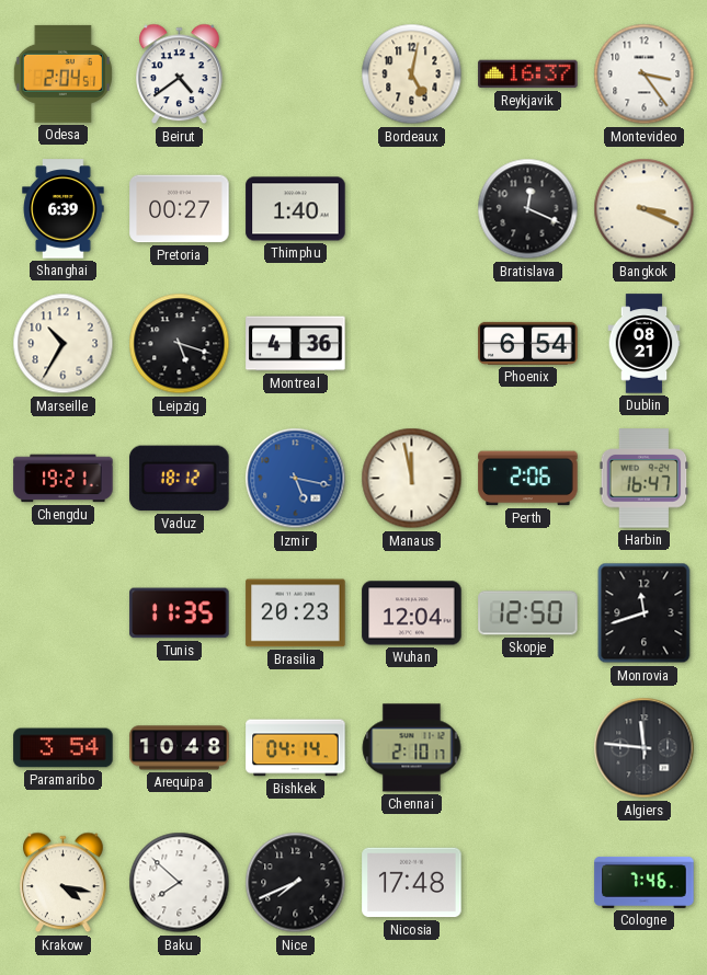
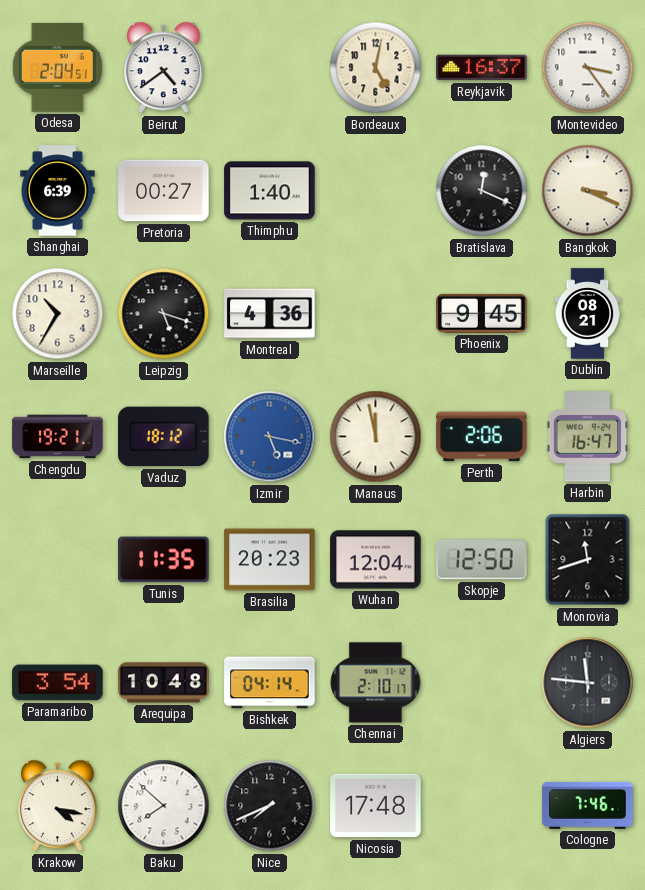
Phoenix: 6:54 -> 9:45 (482, 313)
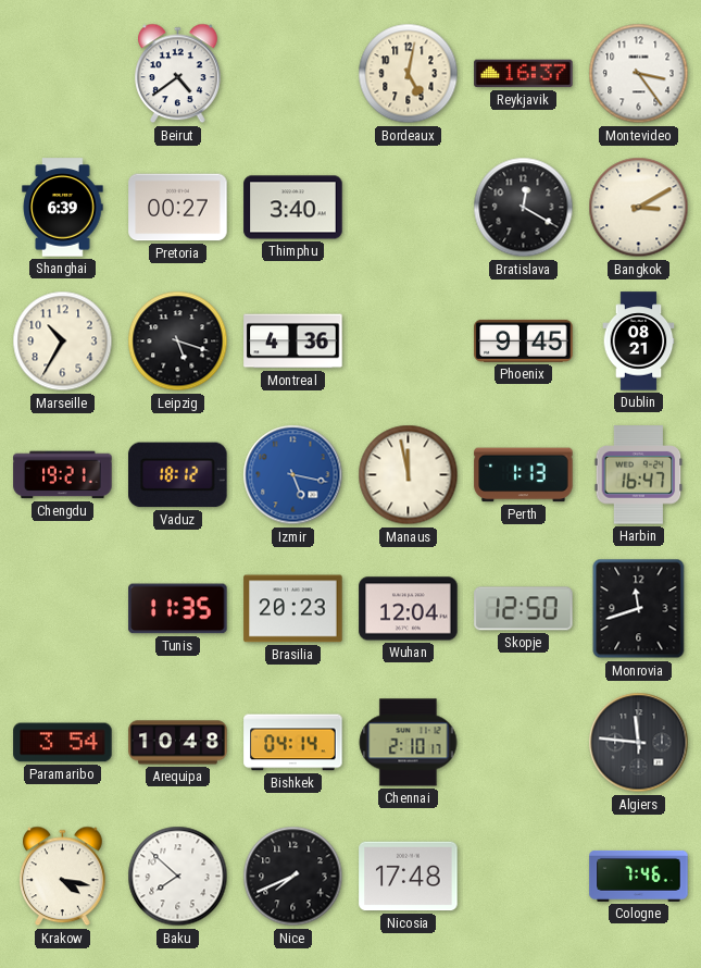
Odesa: 2:04 -> none (57, 67)
Thimphu: 1:40 -> 3:40 (293, 208)
Bratislava: 12:19 -> 12:20 (524, 208)
Bangkok: 3:19 -> 3:10 (639, 208)
Perth: 2:06 -> 1:13 (524, 475)
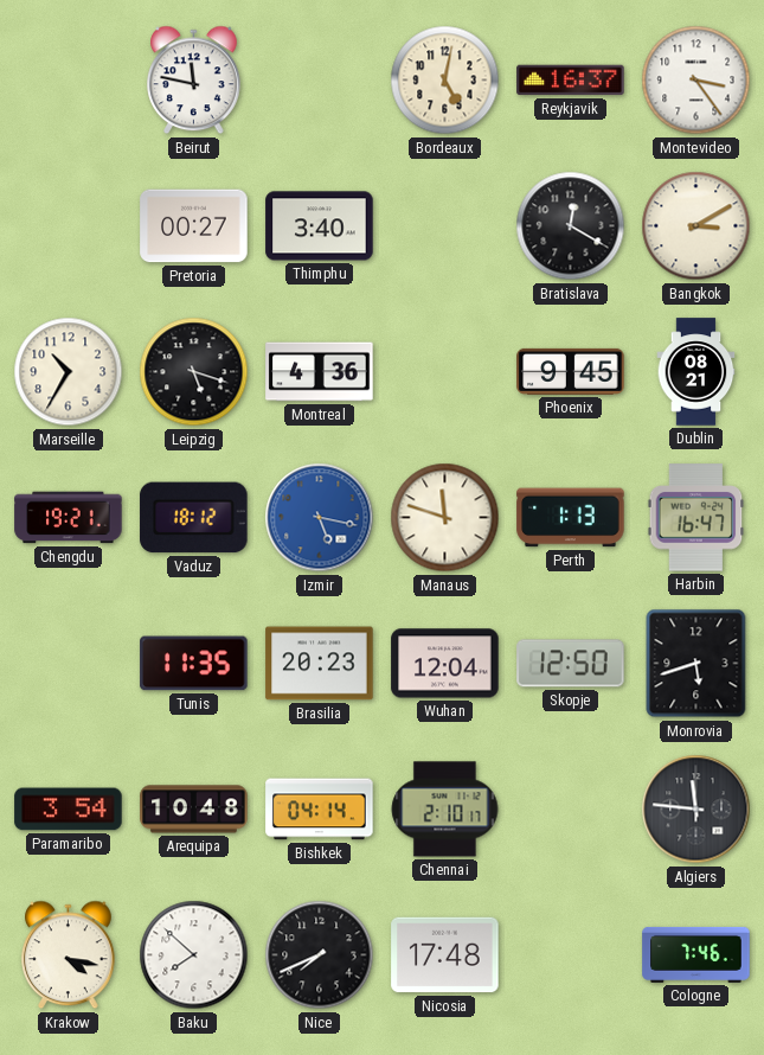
Beirut: 4:39 -> 11:47 (194, 81)
Shanghai: 6:39 -> none (63, 208)
Manaus: 11:58 -> 11:48 (445, 518)
Monrovia: 11:42 -> 5:42 (696, 664)
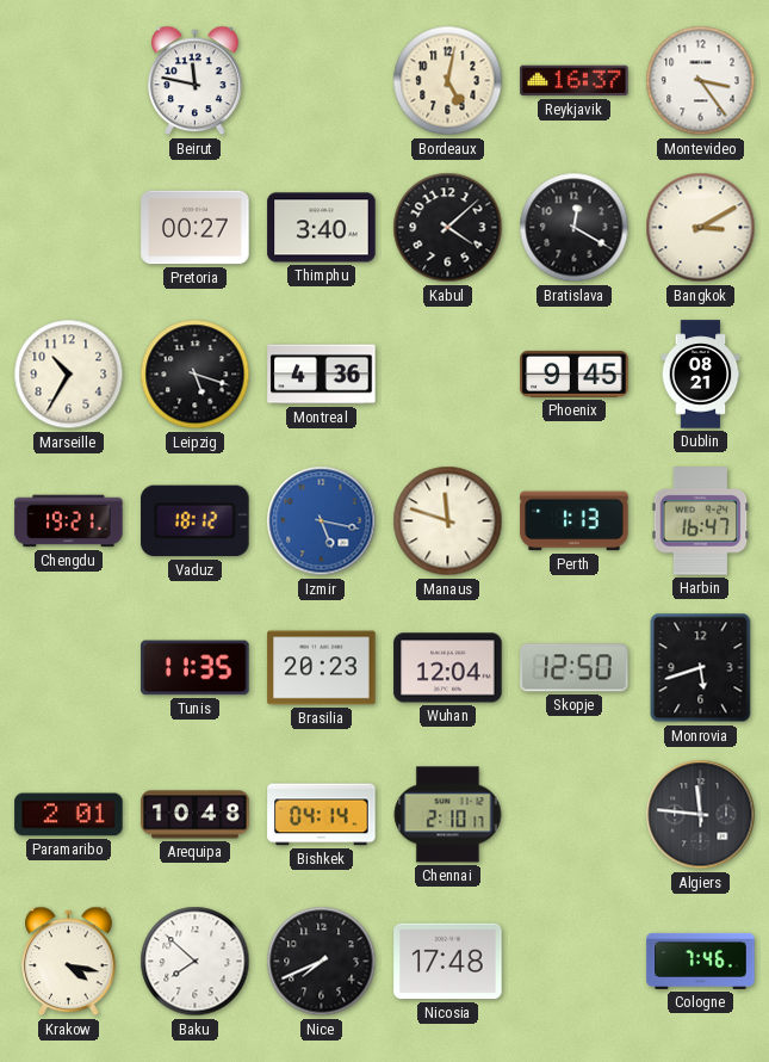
Kabul: none -> 4:08 (448, 228)
Paramaribo: 3:54 -> 2:01 (69, 815)
